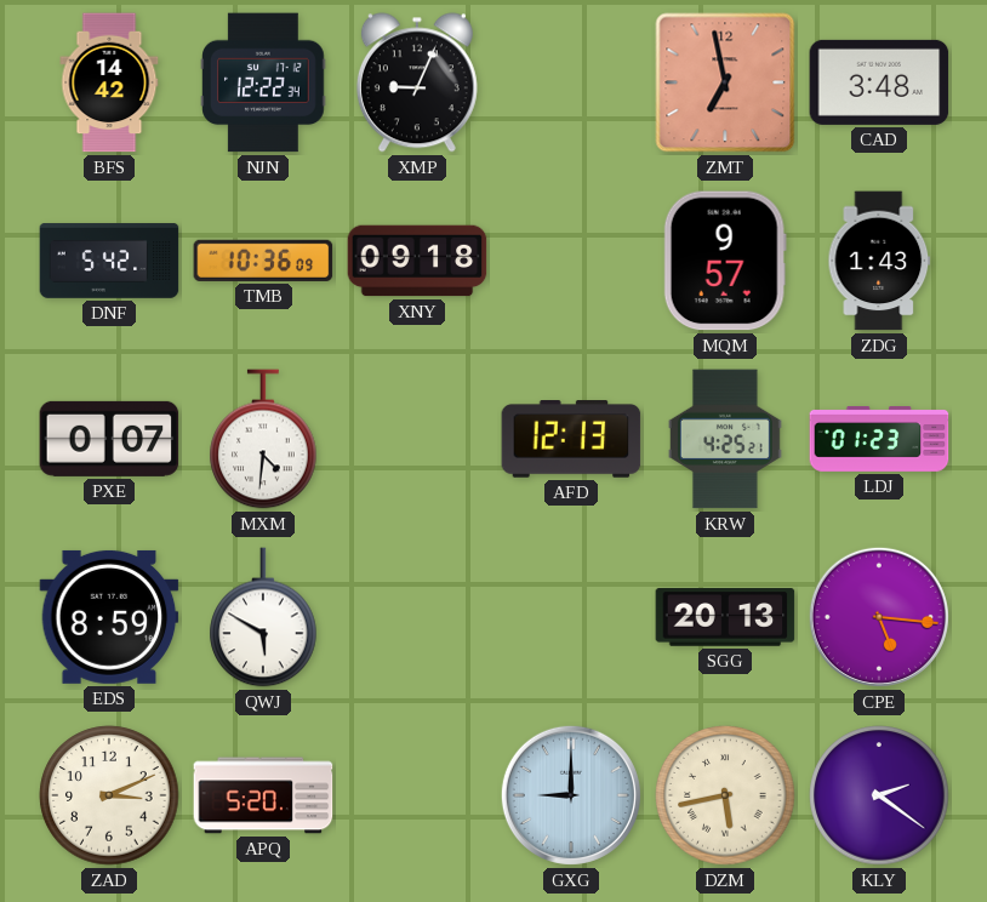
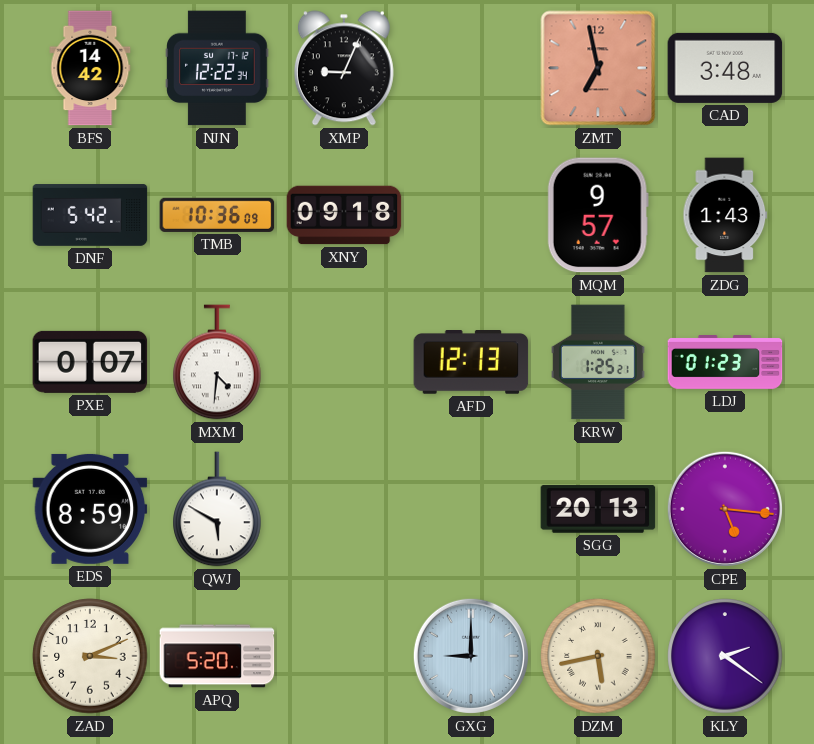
KRW: 4:25 -> 1:25 (598, 362)
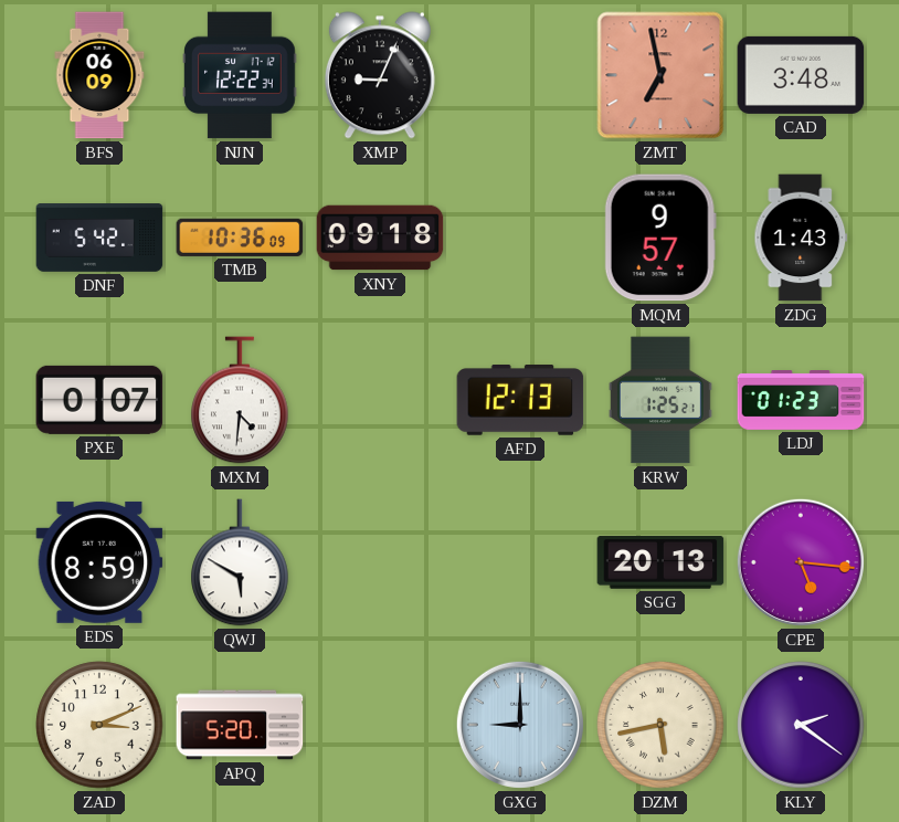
BFS: 14:42 -> 06:09 (99, 75)
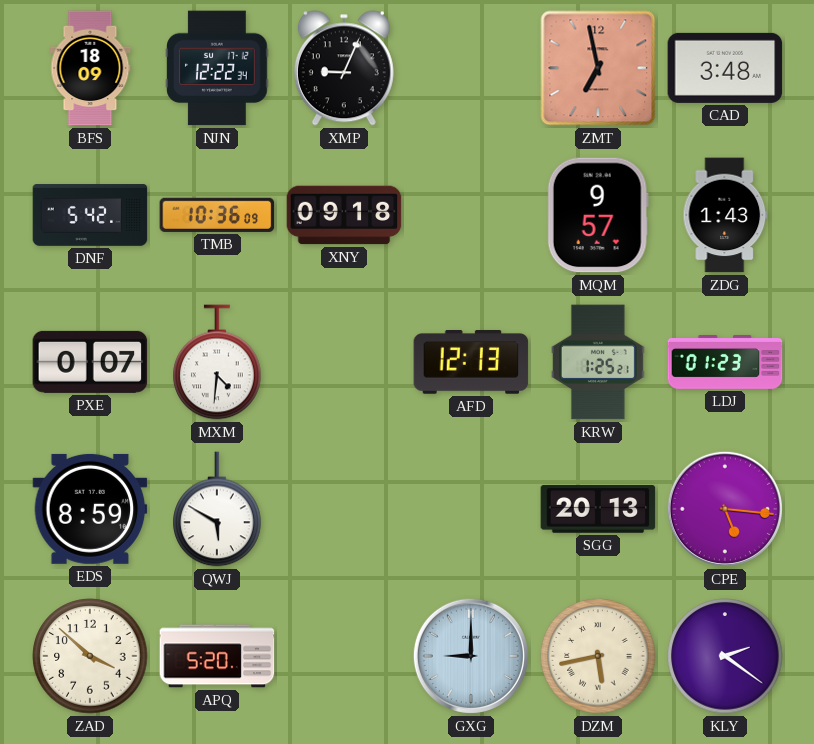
BFS: 06:09 -> 18:09 (90, 68)
ZAD: 3:11 -> 3:52 (90, 656)
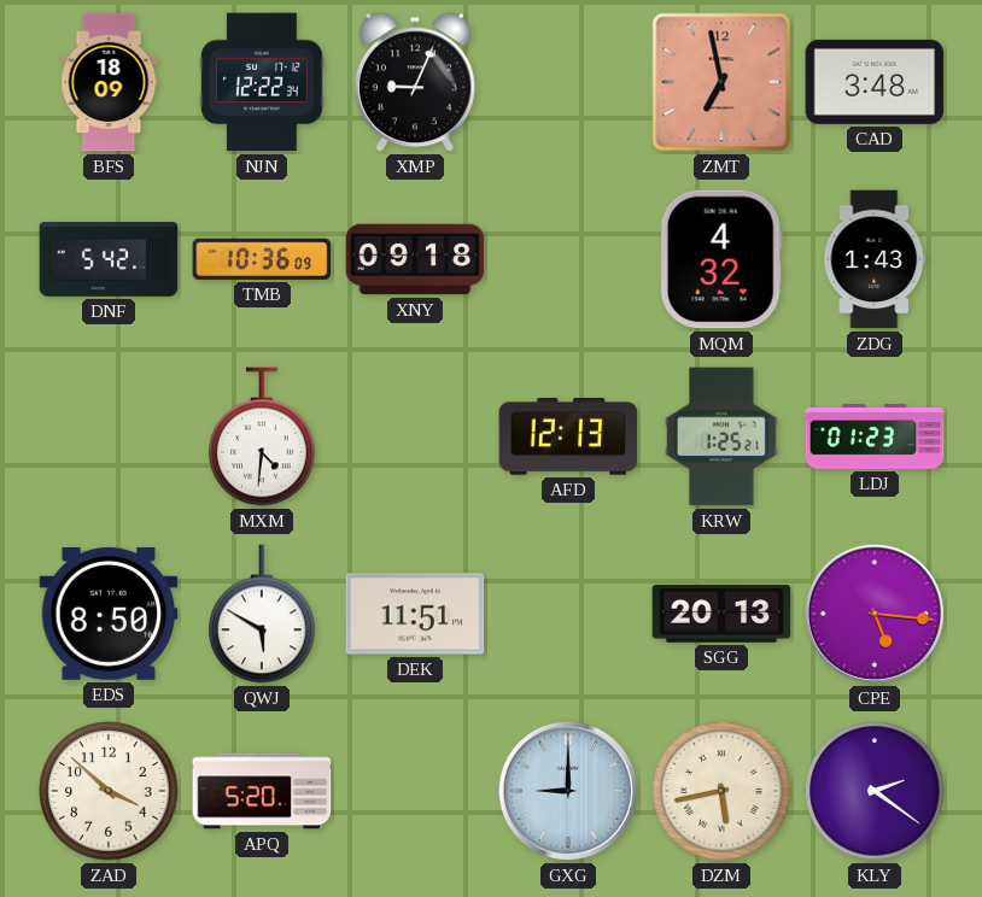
MQM: 9:57 -> 4:32 (721, 259)
PXE: 0:07 -> none (90, 362)
EDS: 8:59 -> 8:50 (109, 614)
DEK: none -> 11:51 (415, 614)
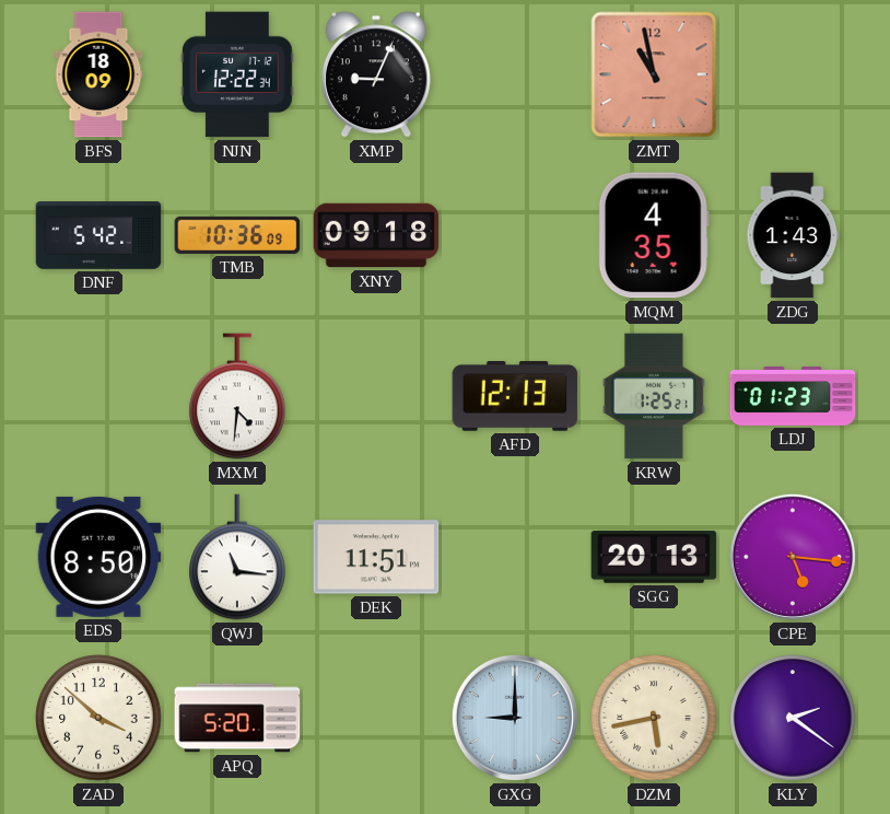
ZMT: 6:58 -> 10:58 (654, 74)
CAD: 3:48 -> none (875, 82)
MQM: 4:32 -> 4:35 (654, 235)
QWJ: 5:50 -> 11:16 (237, 557)
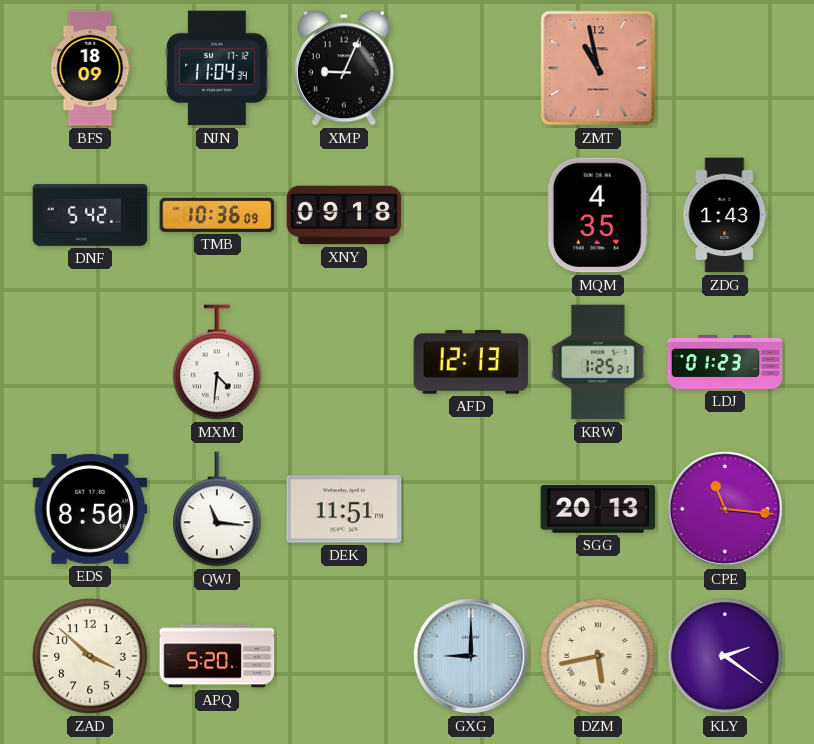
NJN: 12:22 -> 11:04 (217, 68)
CPE: 5:16 -> 11:16 (725, 509)
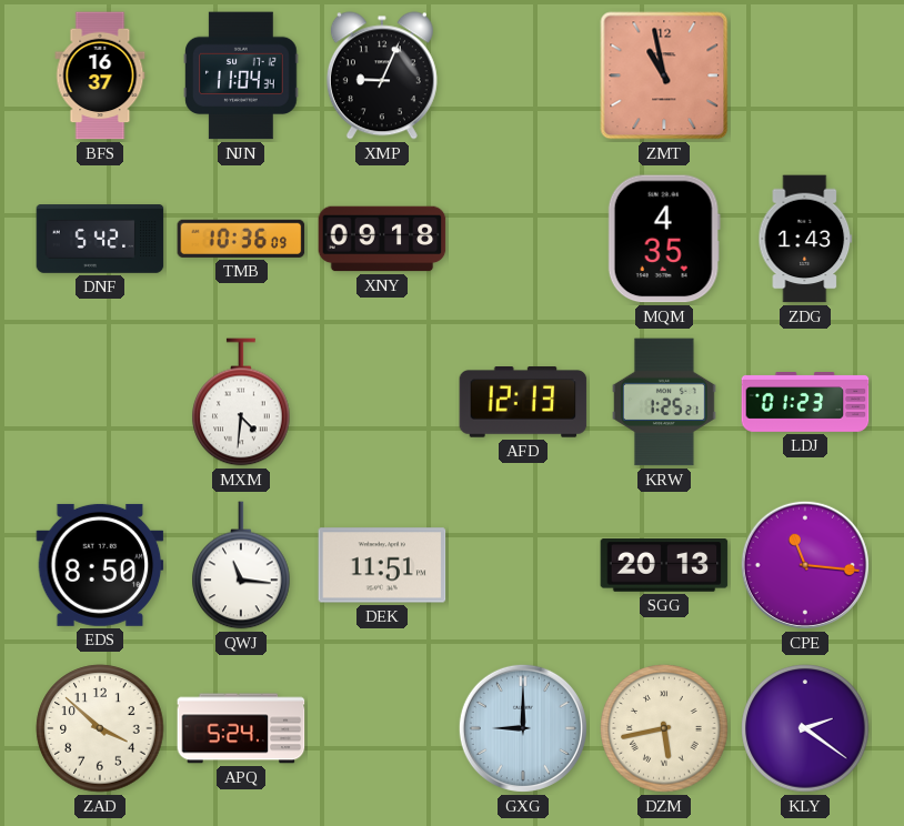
BFS: 18:09 -> 16:37 (100, 75)
APQ: 5:20 -> 5:24 (241, 728)
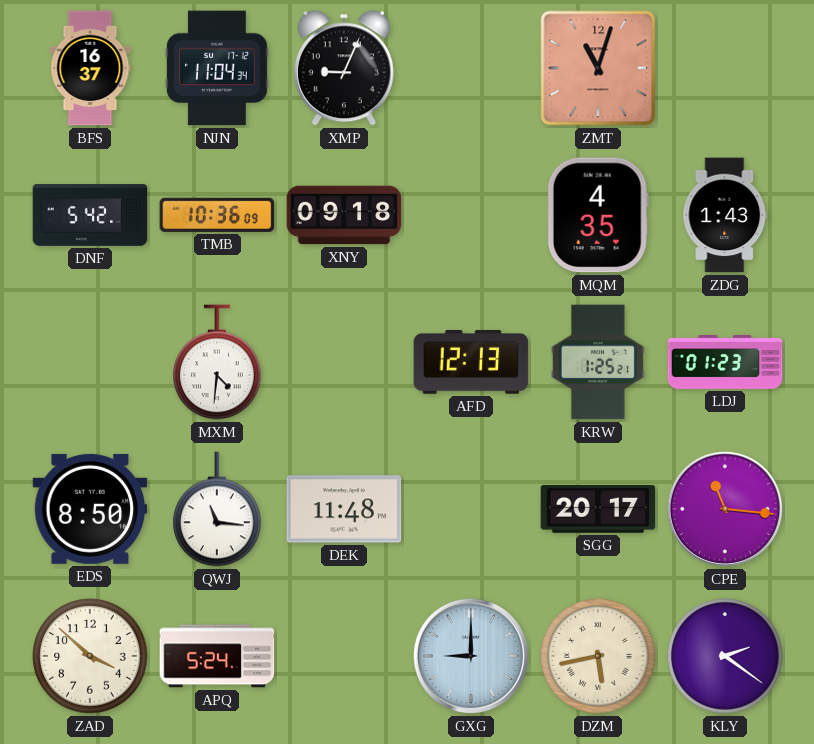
ZMT: 10:58 -> 11:03 (598, 68)
DEK: 11:51 -> 11:48 (344, 509)
SGG: 20:13 -> 20:17 (598, 509)
